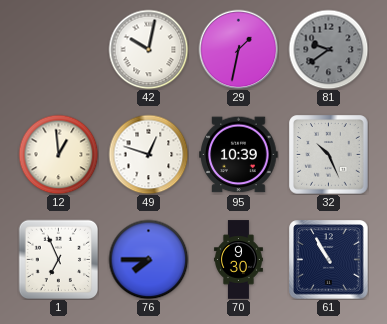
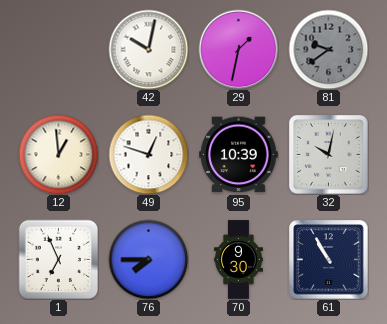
32: 10:26 -> 10:02 (329, 155)
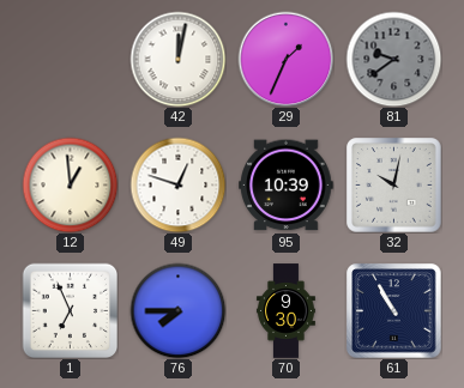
42: 10:02 -> 12:02 (177, 59)
29: 1:32 -> 1:34 (285, 59)
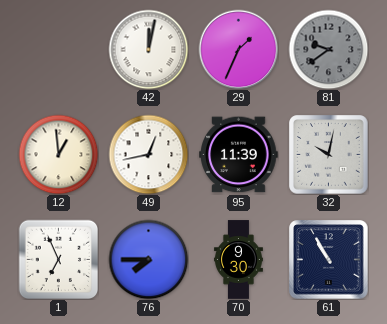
49: 12:48 -> 12:43 (148, 154)
95: 10:39 -> 11:39 (239, 155)
